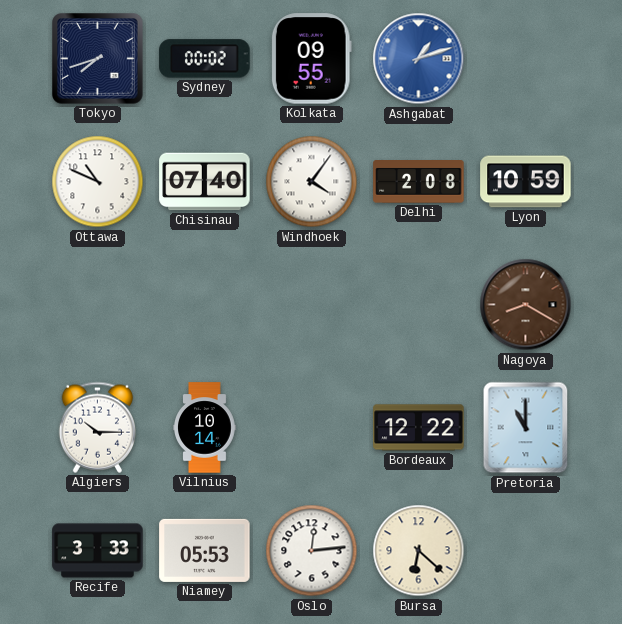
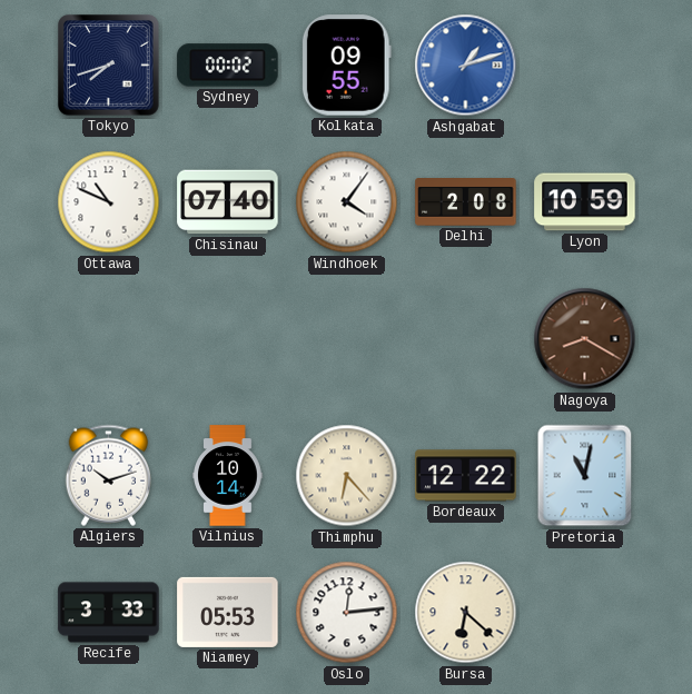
Algiers: 10:15 -> 10:12 (108, 475)
Thimphu: none -> 6:23 (347, 476)
Pretoria: 11:00 -> 11:02 (585, 476)
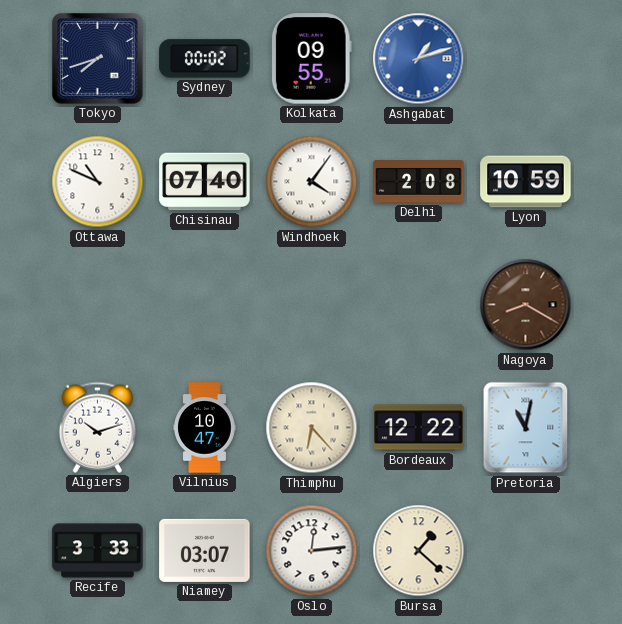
Vilnius: 10:14 -> 10:47 (205, 428)
Niamey: 05:53 -> 03:07 (205, 550)
Bursa: 6:22 -> 1:22 (419, 551)
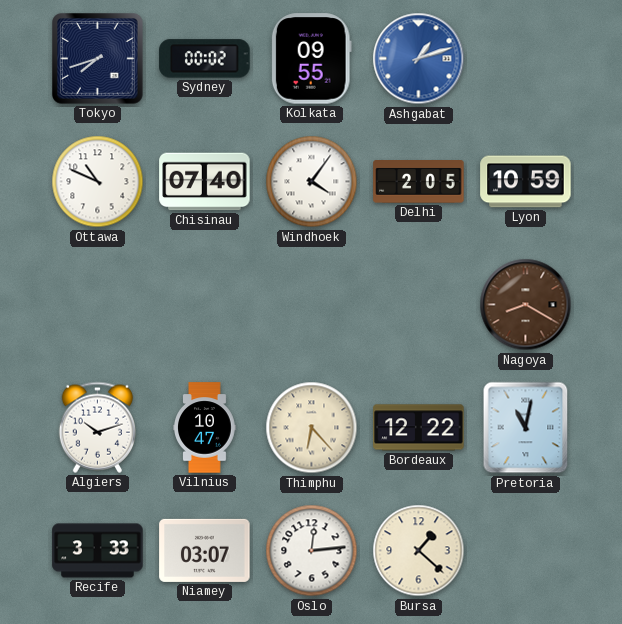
Delhi: 2:08 -> 2:05 (419, 182)
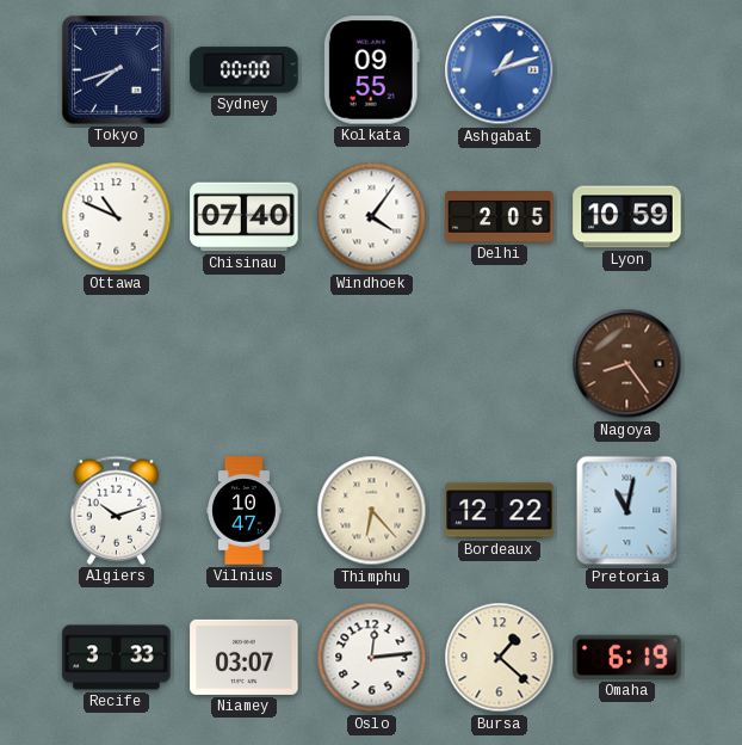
Sydney: 00:02 -> 00:00 (245, 70)
Nagoya: 8:20 -> 8:24 (627, 364)
Omaha: none -> 6:19 (627, 657)
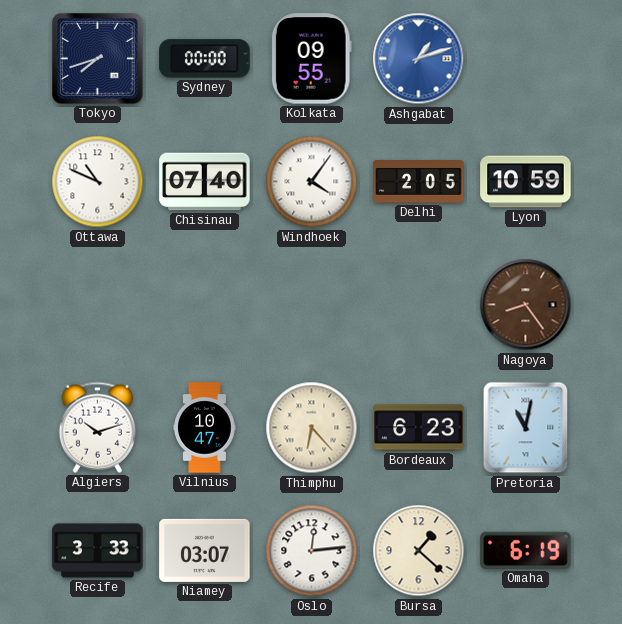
Bordeaux: 12:22 -> 6:23 (419, 428)
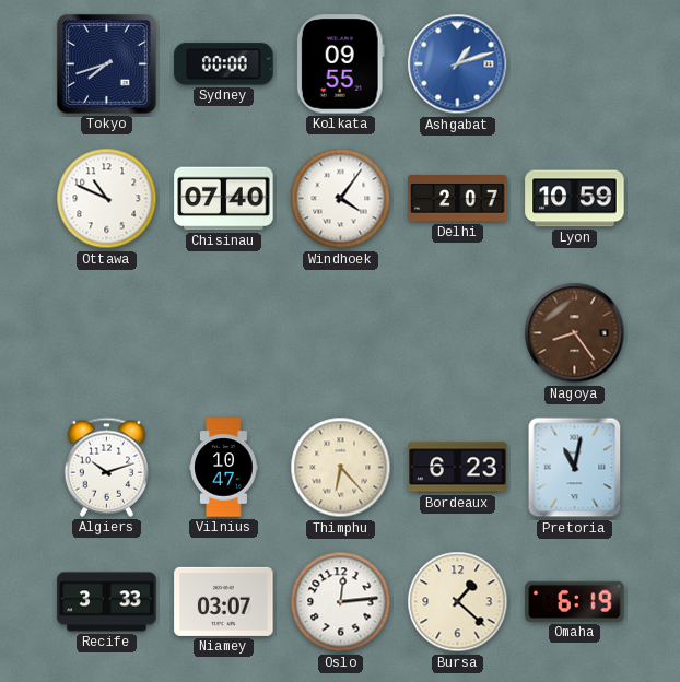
Delhi: 2:05 -> 2:07 (458, 199)
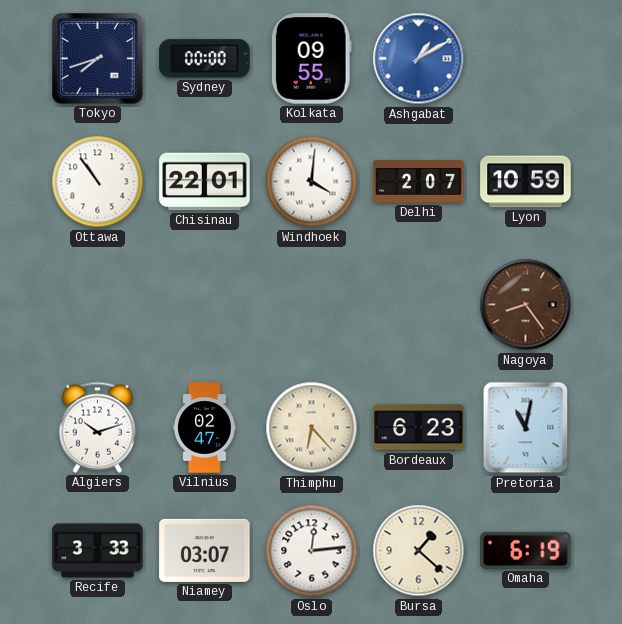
Ashgabat: 1:12 -> 1:10 (419, 59)
Ottawa: 10:49 -> 10:54 (98, 182)
Chisinau: 07:40 -> 22:01 (205, 182)
Windhoek: 4:06 -> 4:01 (312, 182)
Vilnius: 10:47 -> 02:47 (205, 428)
